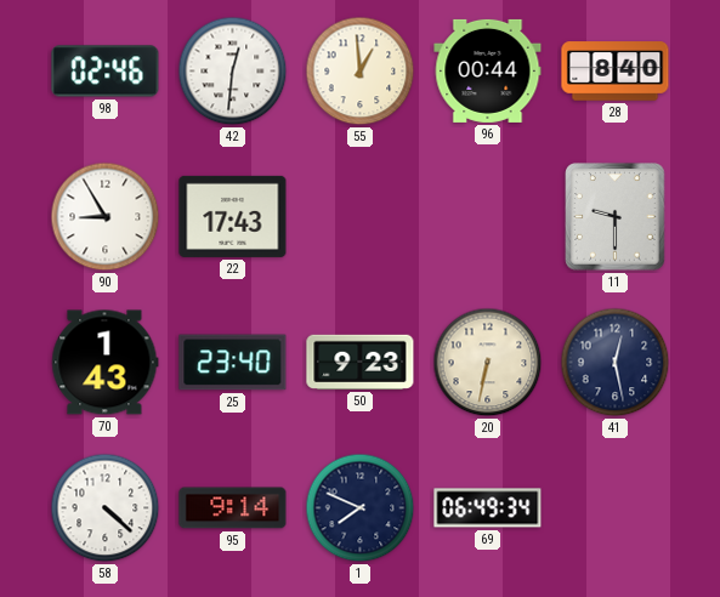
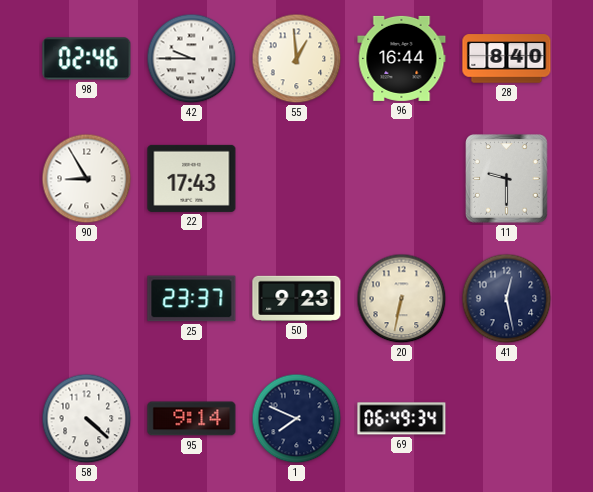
42: 12:31 -> 9:45 (192, 59)
96: 00:44 -> 16:44 (402, 58)
70: 1:43 -> none (106, 363)
25: 23:40 -> 23:37 (192, 299)
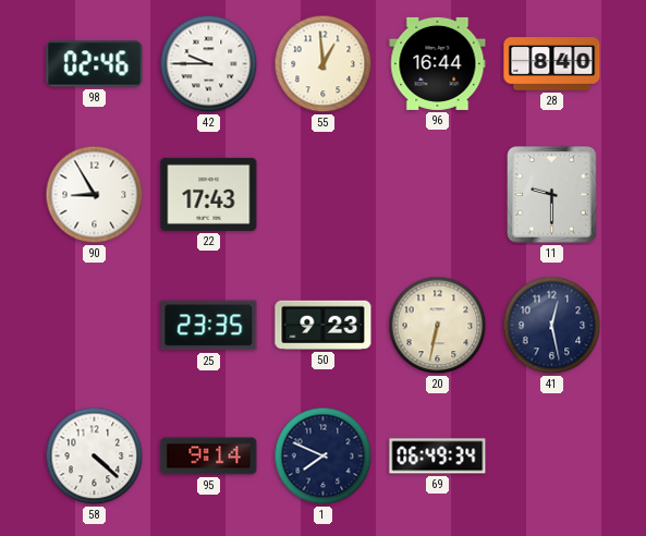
25: 23:37 -> 23:35 (209, 326)
